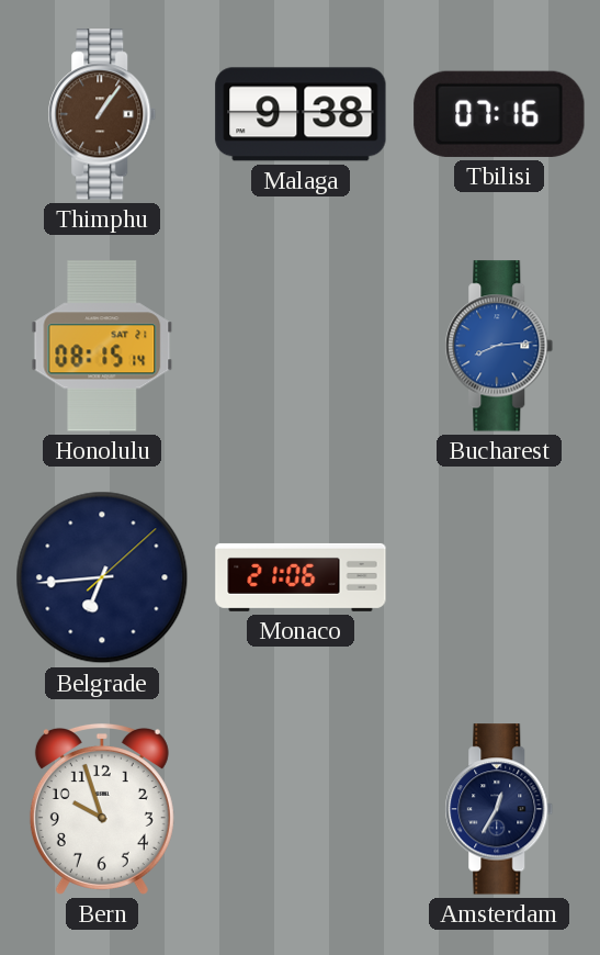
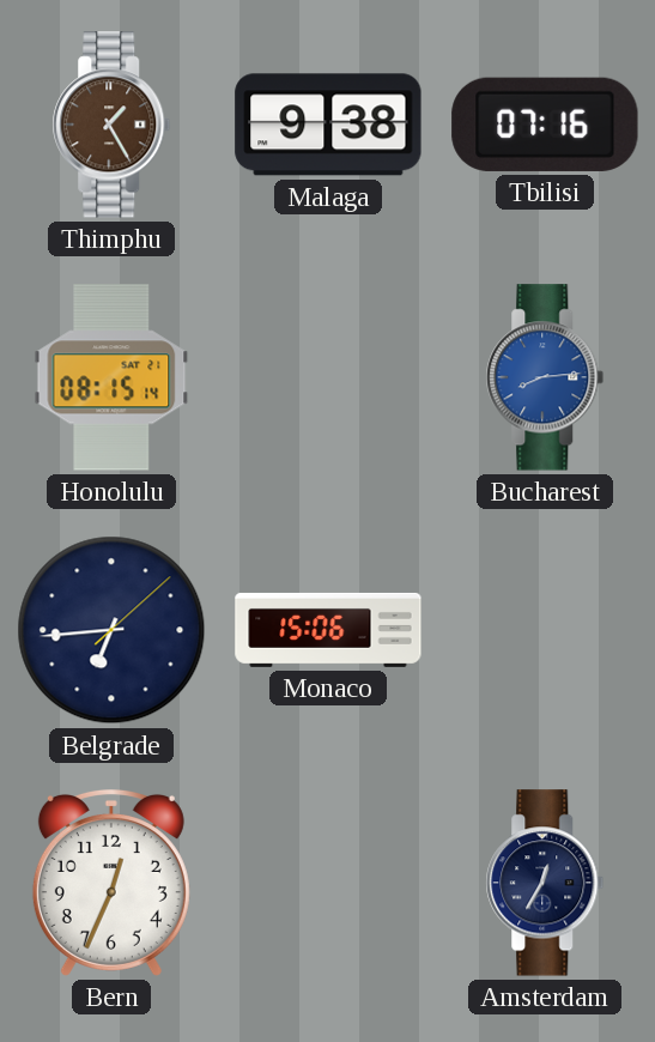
Thimphu: 1:06 -> 1:25 (111, 125)
Monaco: 21:06 -> 15:06 (328, 630)
Bern: 9:57 -> 12:34 (111, 884)
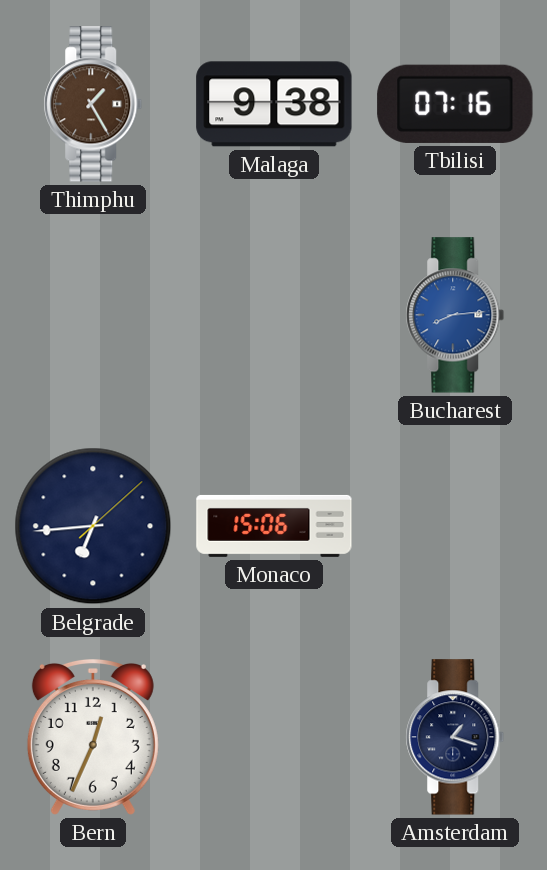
Honolulu: 08:15 -> none (111, 377)
Amsterdam: 12:35 -> 1:18 (455, 737)
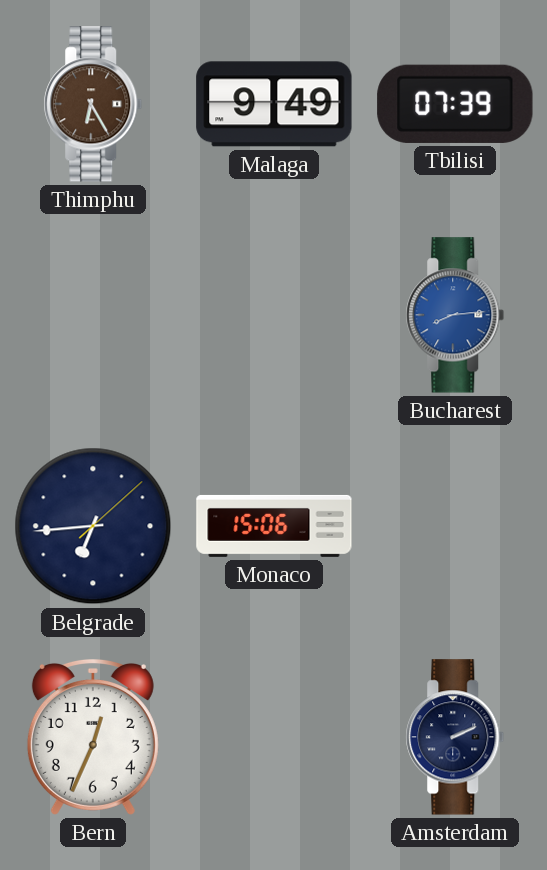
Thimphu: 1:25 -> 6:25 (93, 104)
Malaga: 9:38 -> 9:49 (274, 104)
Tbilisi: 07:16 -> 07:39 (455, 104)
Amsterdam: 1:18 -> 2:11 (455, 737)
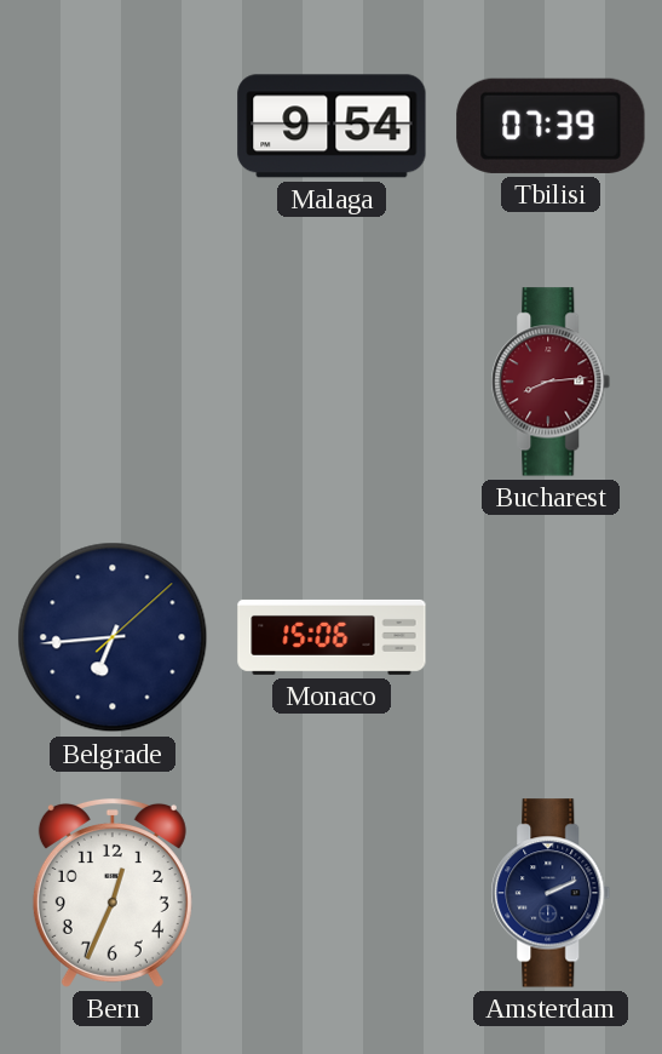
Thimphu: 6:25 -> none (93, 104)
Malaga: 9:49 -> 9:54 (332, 126)
Bucharest dial: blue -> burgundy (551, 382)
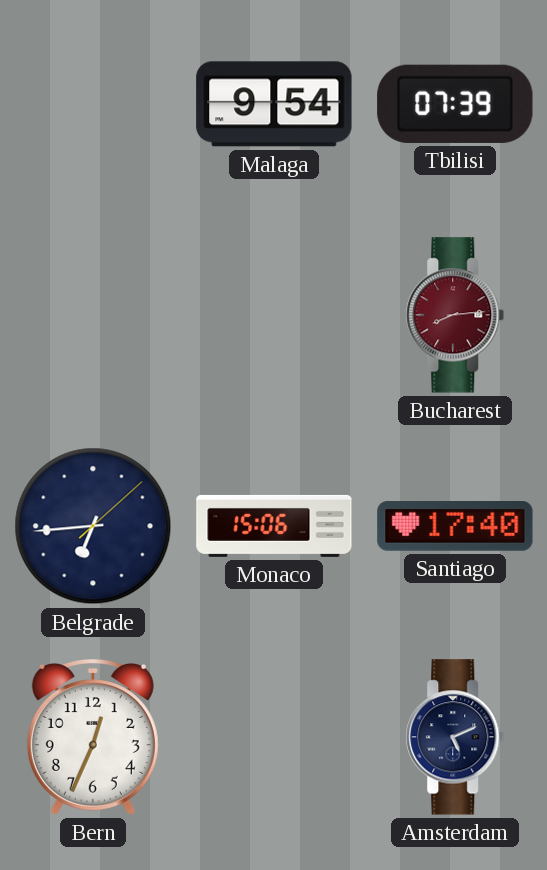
Santiago: none -> 17:40 (455, 527)
Amsterdam: 2:11 -> 5:11 (455, 737)
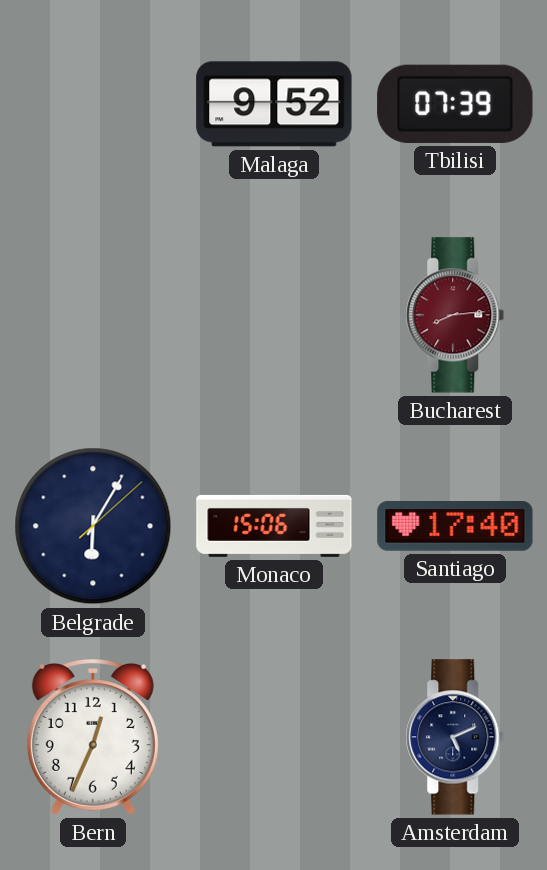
Malaga: 9:54 -> 9:52 (274, 104)
Belgrade: 6:44 -> 6:05 (93, 526)
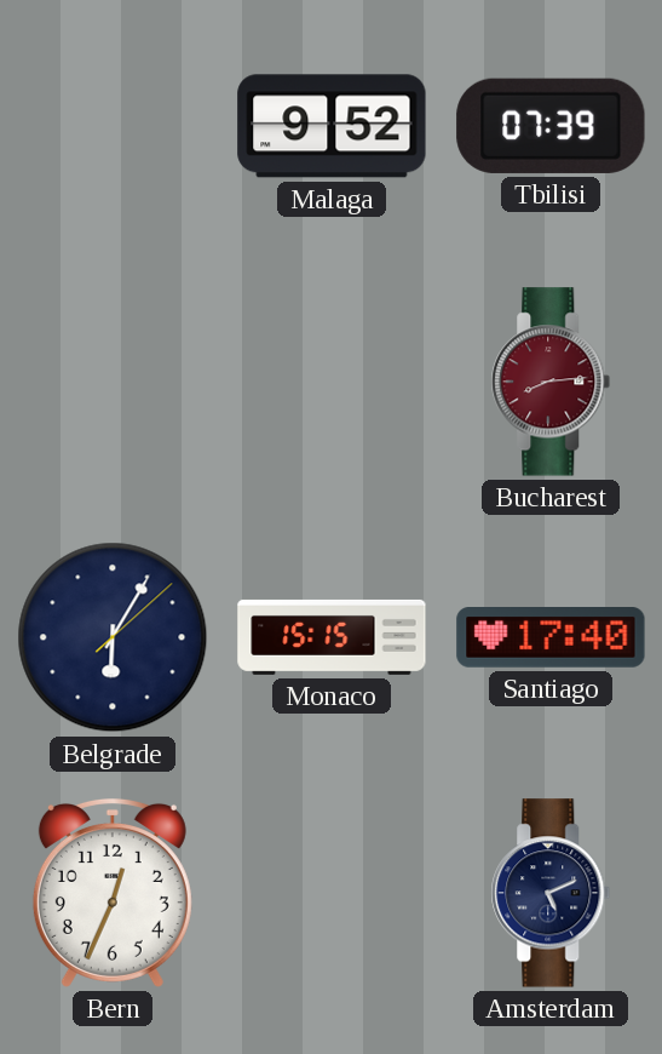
Monaco: 15:06 -> 15:15 (332, 637)
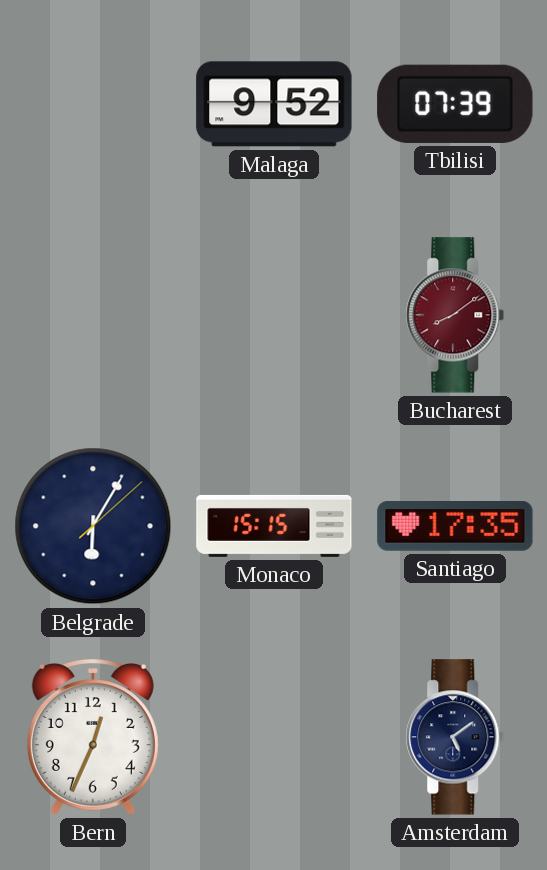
Bucharest: 8:14 -> 8:09 (455, 315)
Santiago: 17:40 -> 17:35 (455, 527)
Amsterdam: 5:11 -> 5:09 (455, 737)
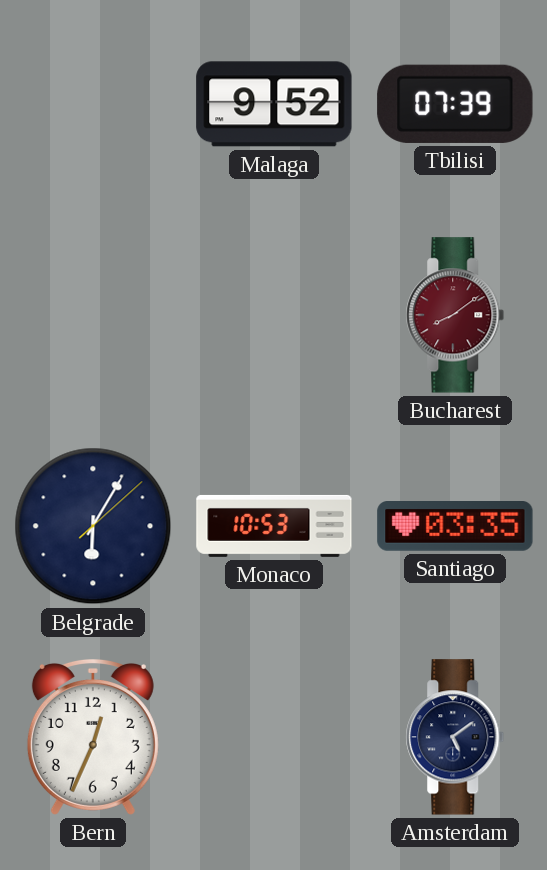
Monaco: 15:15 -> 10:53 (274, 526)
Santiago: 17:35 -> 03:35 (455, 527)
